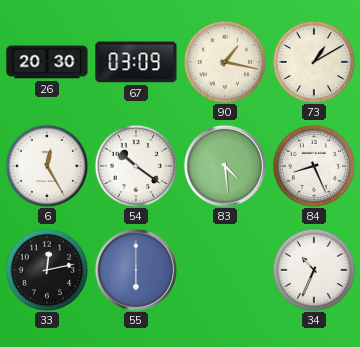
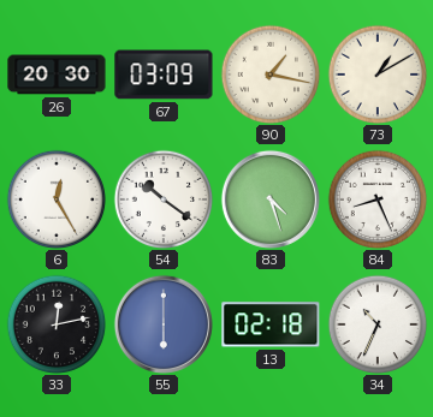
83: 4:29 -> 4:27 (271, 199)
13: none -> 02:18 (271, 324)
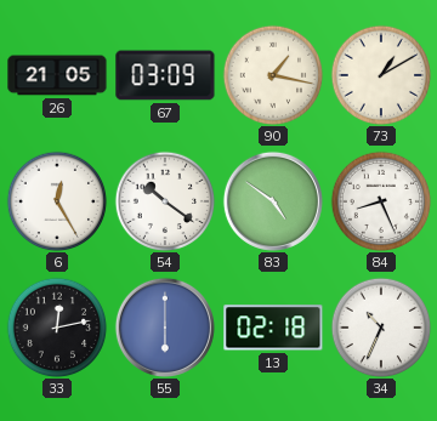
26: 20:30 -> 21:05 (57, 75)
83: 4:27 -> 4:51 (273, 201)
